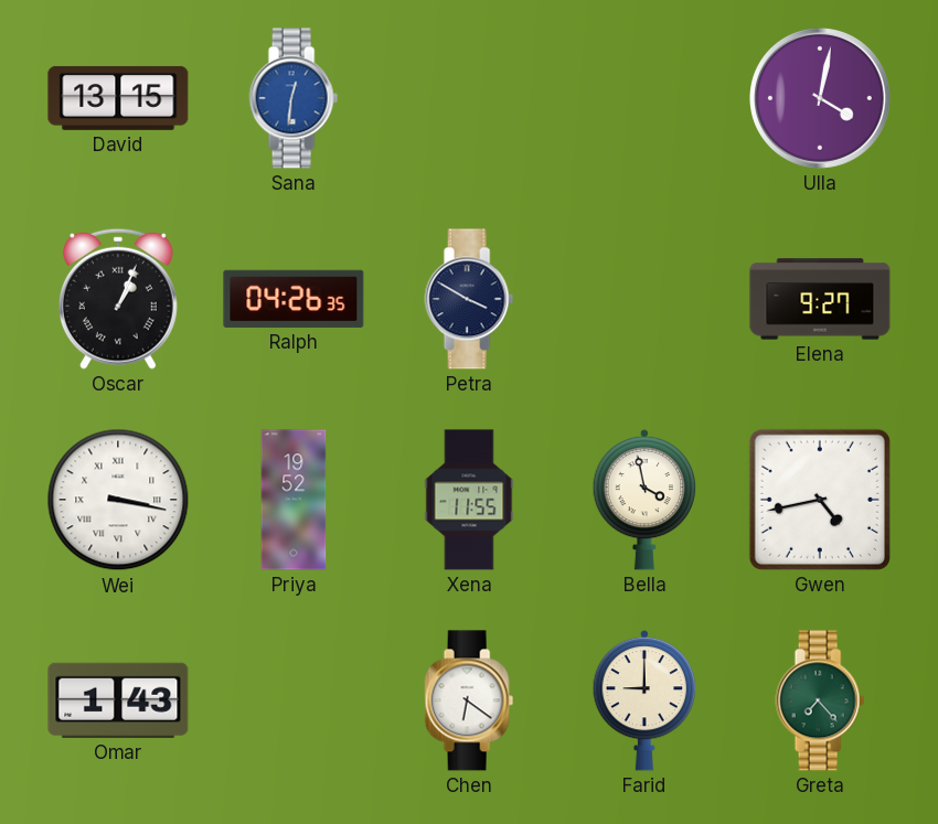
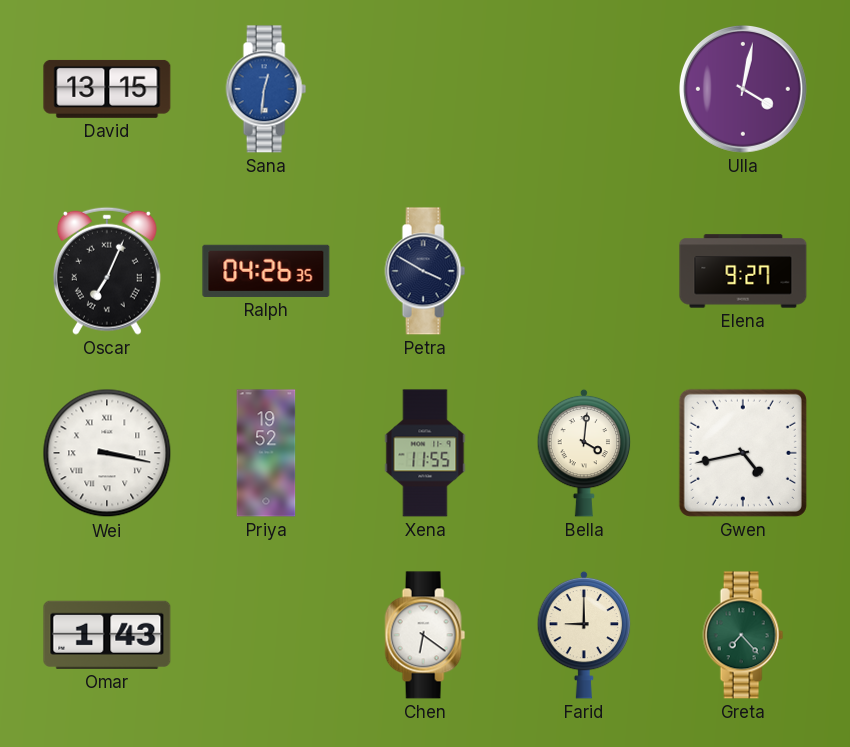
Oscar: 1:04 -> 7:04 (107, 271)
Bella: 3:58 -> 4:01 (584, 453)
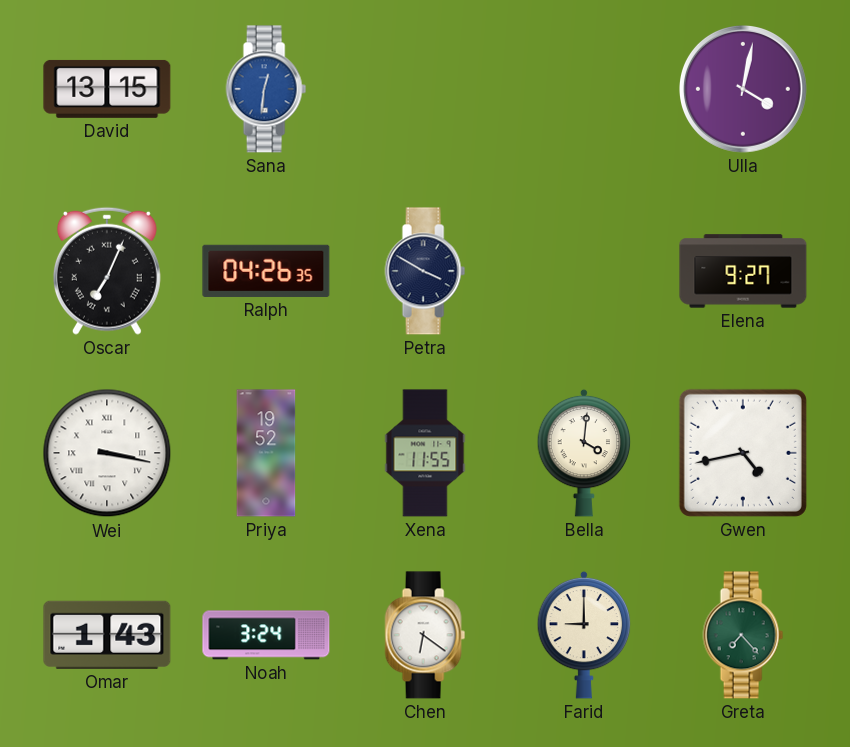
Noah: none -> 3:24 (266, 635)
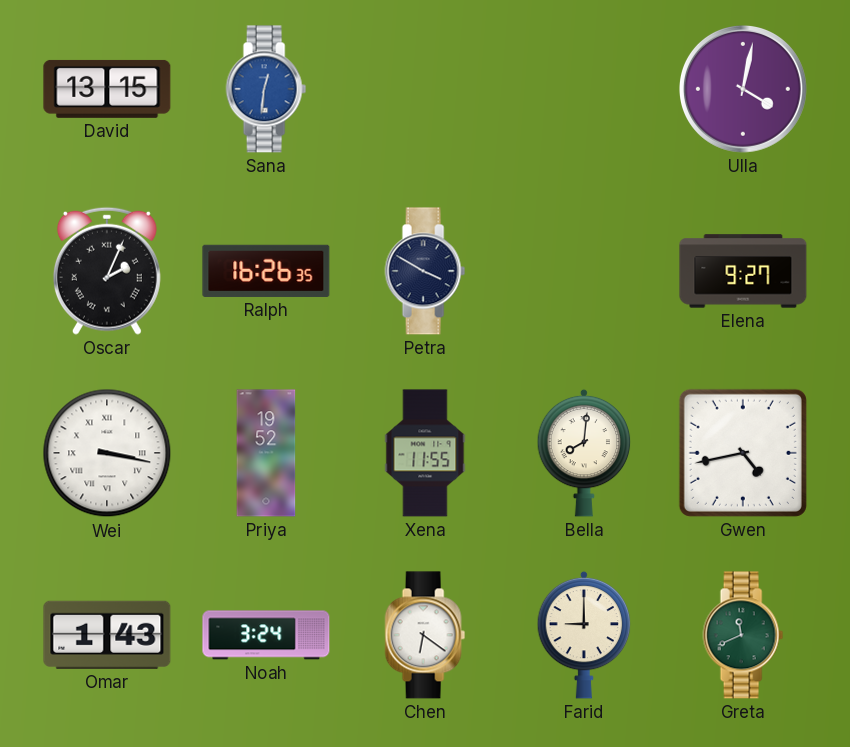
Oscar: 7:04 -> 2:04 (107, 271)
Ralph: 04:26 -> 16:26 (266, 271)
Bella: 4:01 -> 8:01 (584, 453)
Greta: 7:23 -> 11:41 (743, 635)
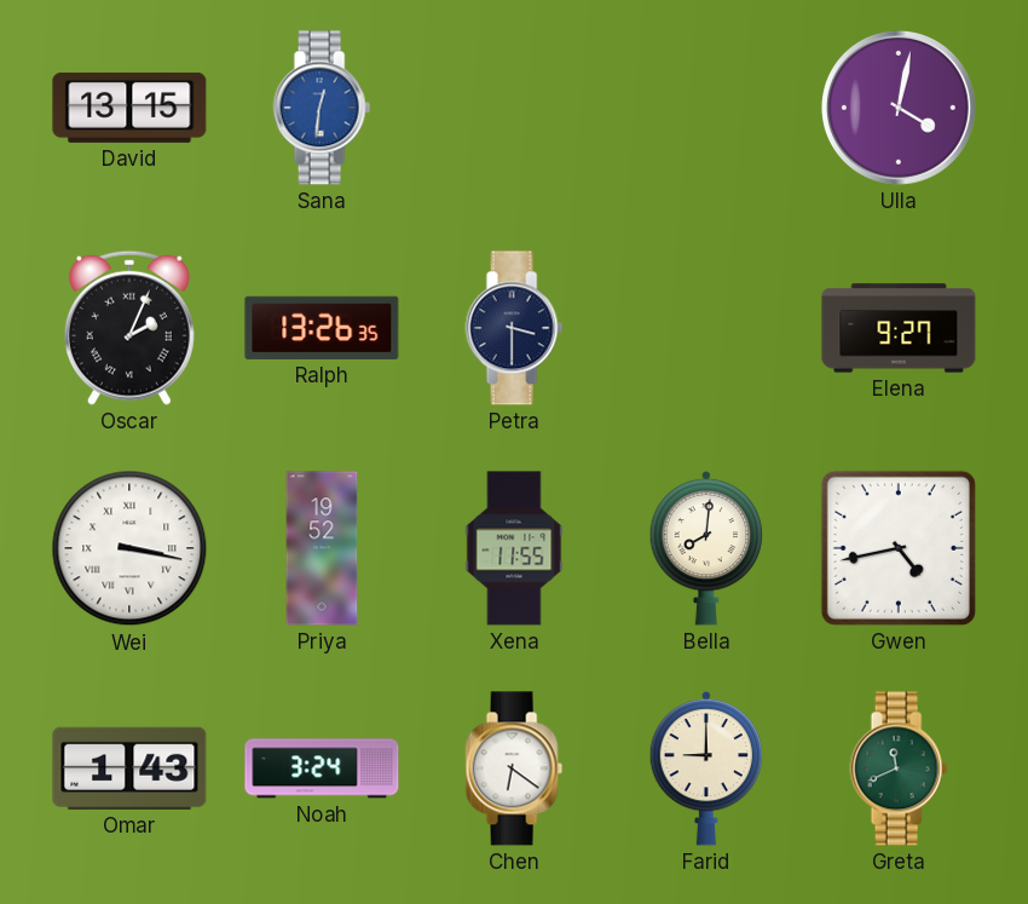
Ralph: 16:26 -> 13:26 (322, 328)
Petra: 3:50 -> 3:30 (514, 328)
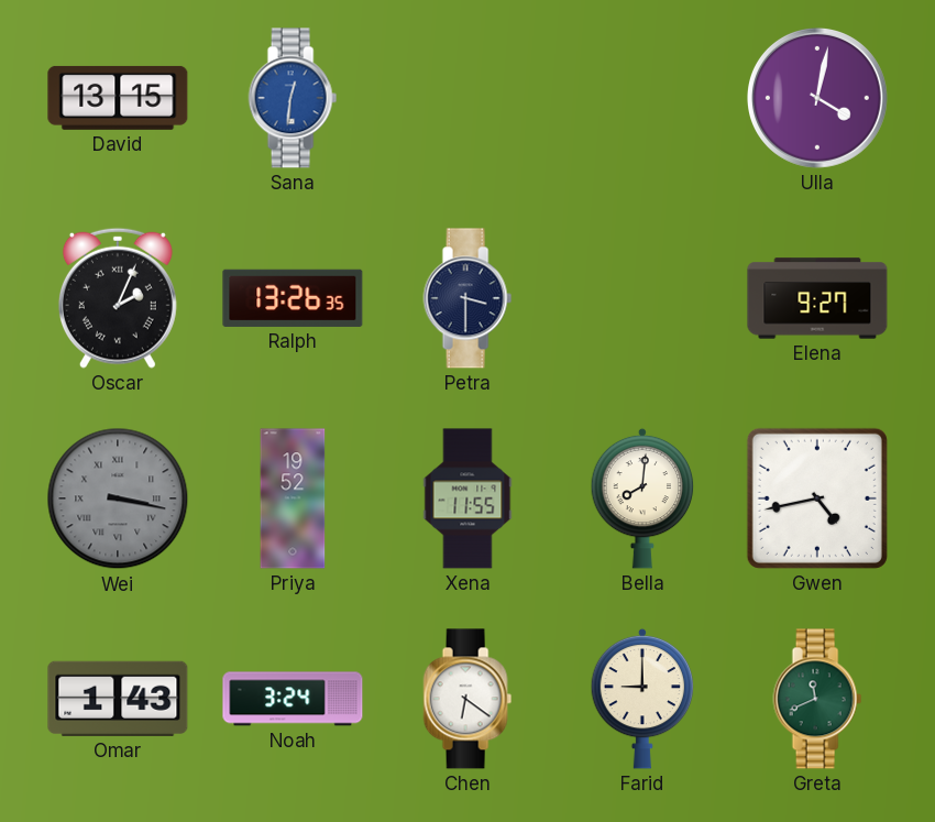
Wei dial: white -> grey (118, 498)
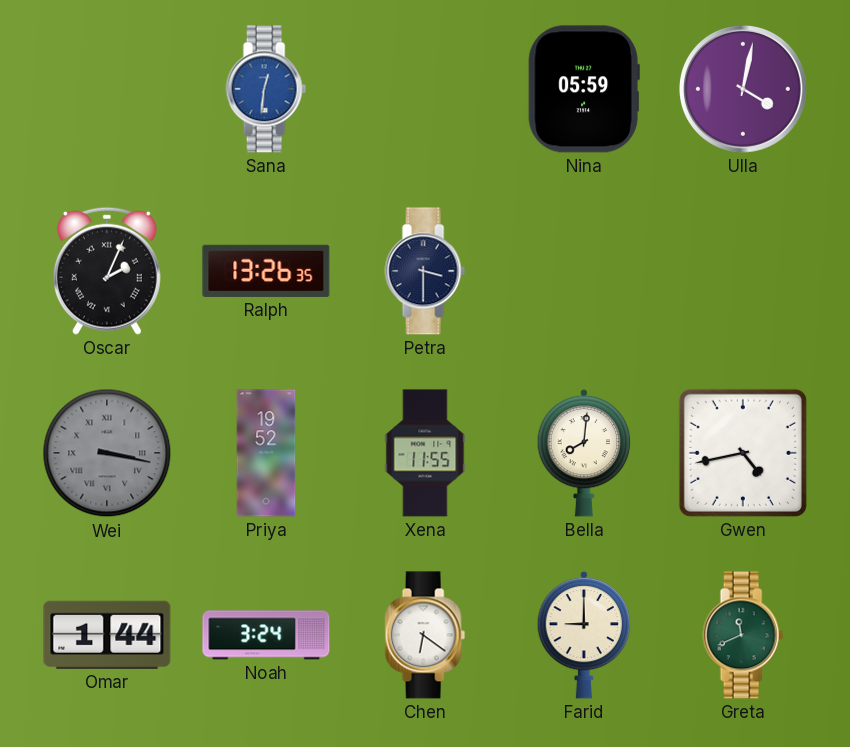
David: 13:15 -> none (118, 98)
Nina: none -> 05:59 (584, 89)
Elena: 9:27 -> none (817, 298)
Omar: 1:43 -> 1:44 (107, 635)
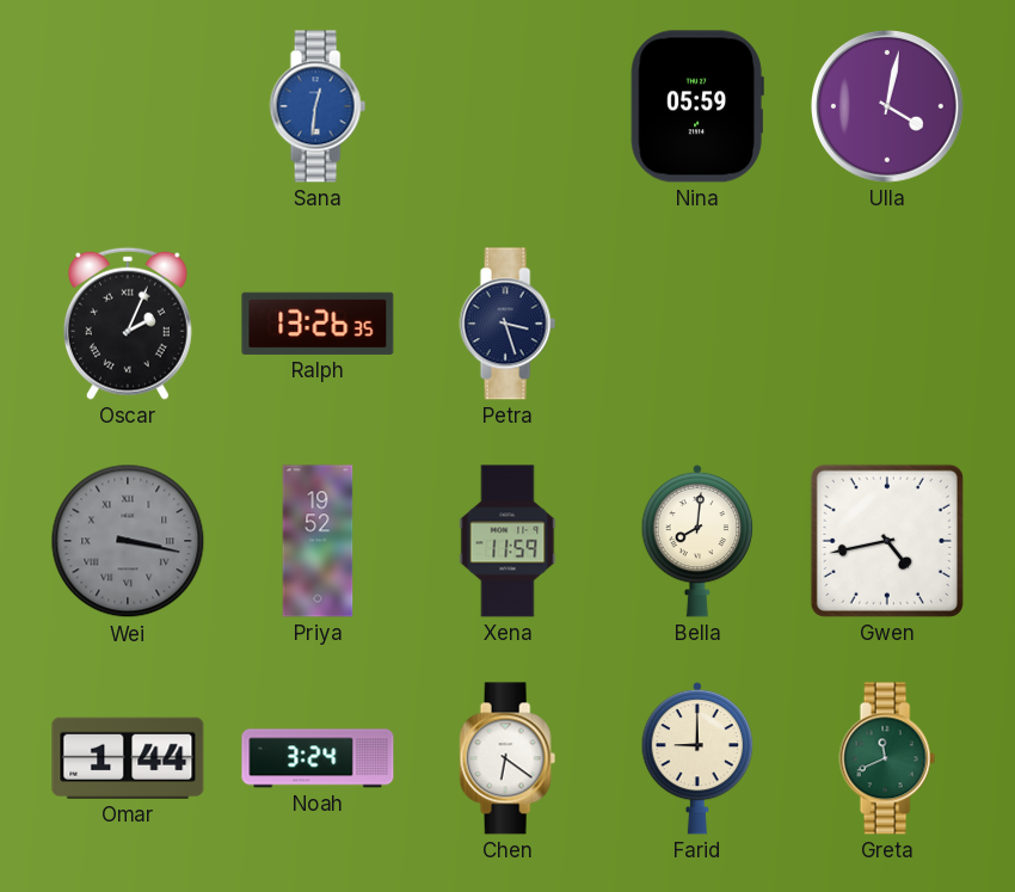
Petra: 3:30 -> 3:27 (507, 324)
Xena: 11:55 -> 11:59 (507, 541)
